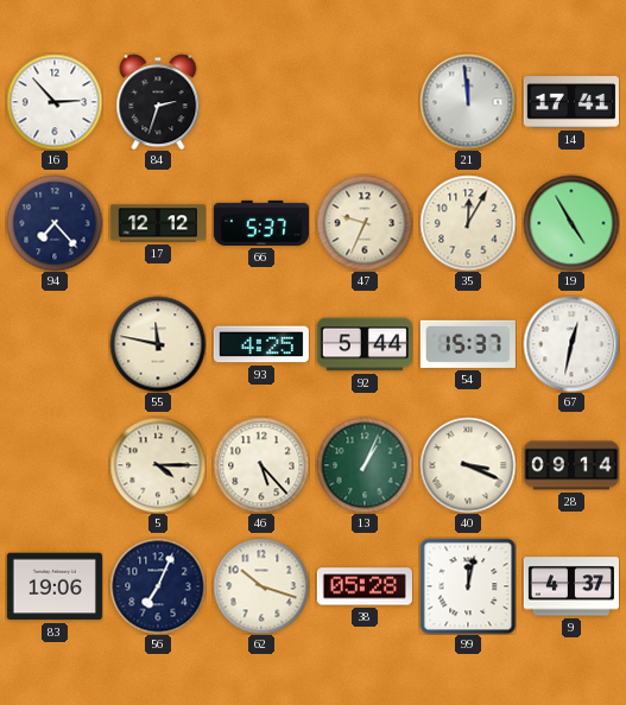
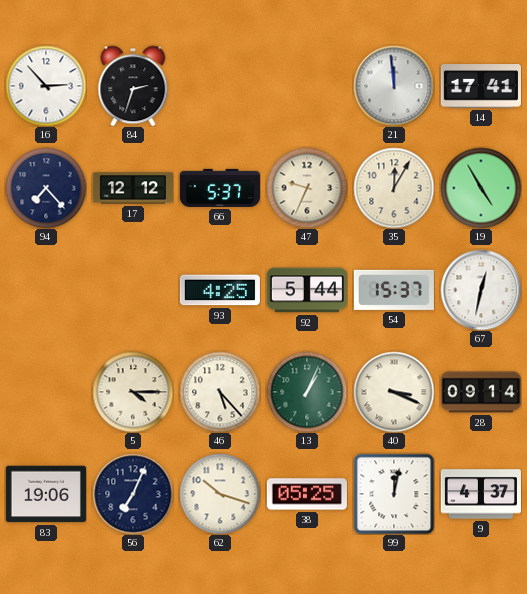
55: 11:47 -> none (158, 344)
38: 05:28 -> 05:25 (307, 494)
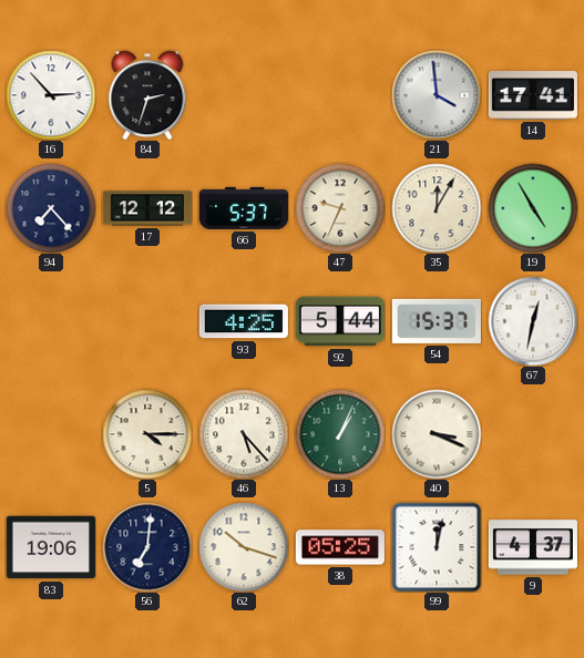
21: 11:59 -> 3:59 (437, 95)
28: 09:14 -> none (481, 392)
56: 7:04 -> 7:01 (147, 547)
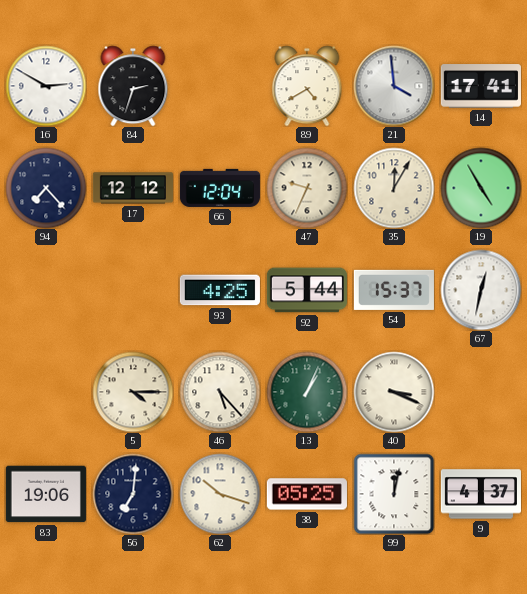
16: 2:53 -> 2:50 (46, 86)
89: none -> 4:40 (307, 86)
66: 5:37 -> 12:04 (220, 188)
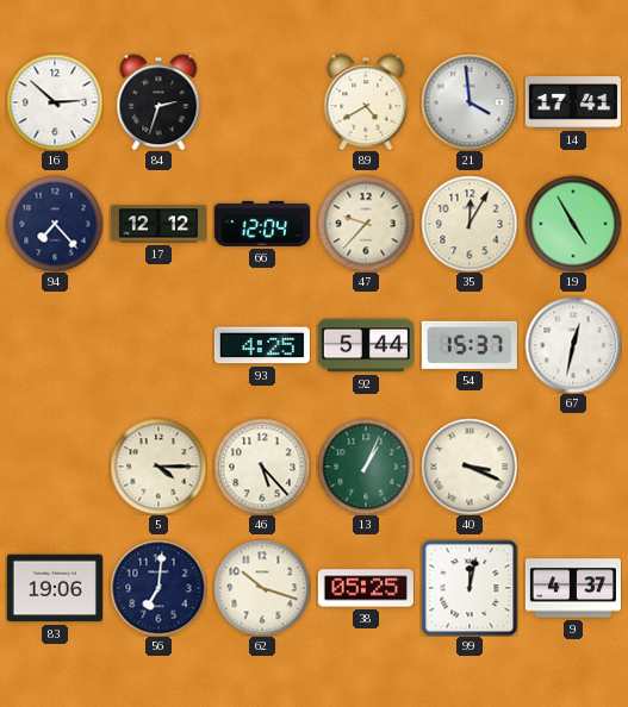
16: 2:50 -> 2:52 (55, 102)
47: 9:34 -> 9:37 (366, 224)
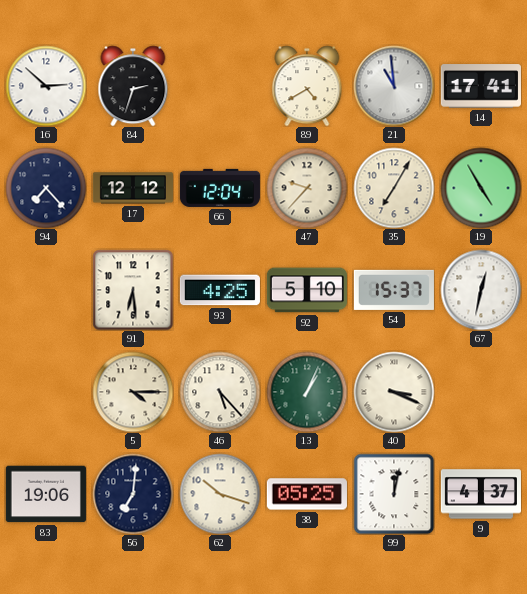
21: 3:59 -> 10:59 (394, 86)
35: 12:05 -> 7:05 (394, 188)
91: none -> 6:29 (133, 290)
92: 5:44 -> 5:10 (307, 290)
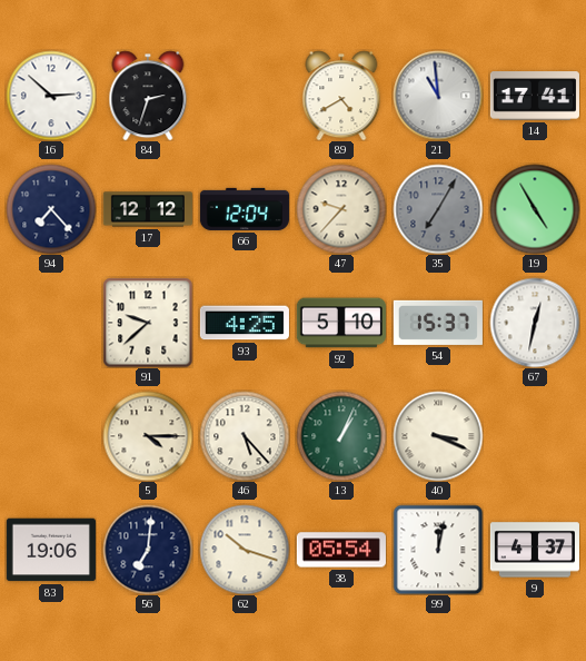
35 dial: cream -> grey (438, 209)
91: 6:29 -> 9:38 (148, 323)
38: 05:25 -> 05:54 (341, 550)
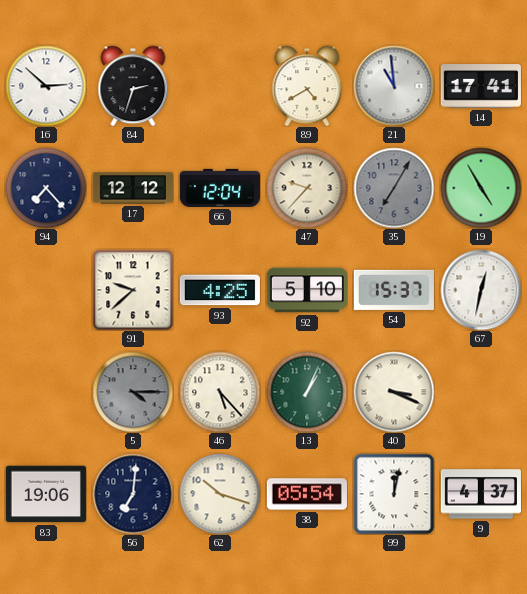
5 dial: cream -> grey (133, 392)
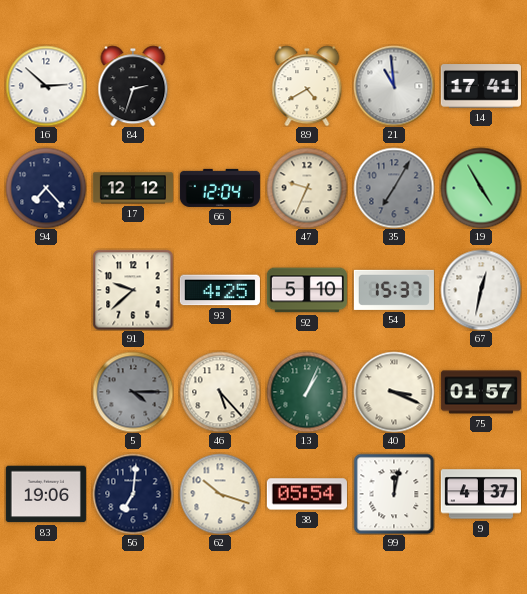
47: 9:37 -> 9:34 (307, 188)
75: none -> 01:57 (481, 392)
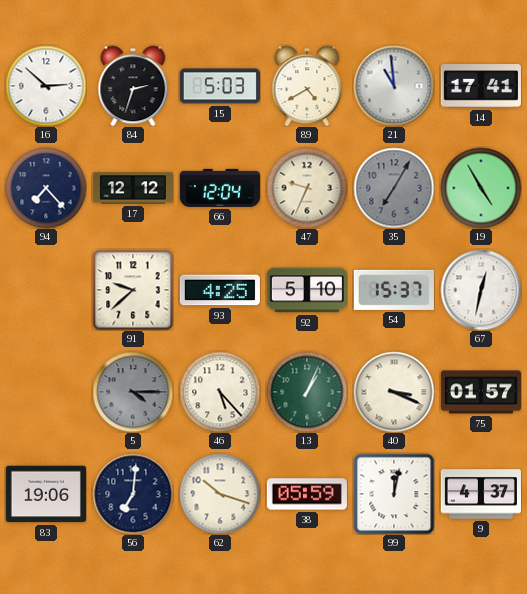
15: none -> 5:03 (220, 86)
38: 05:54 -> 05:59 (307, 494)
